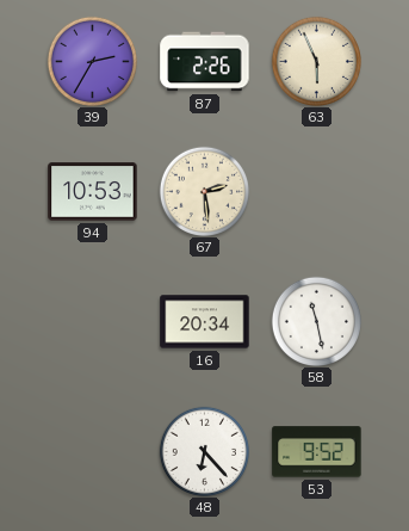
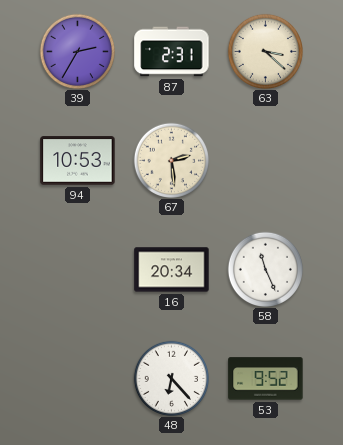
87: 2:26 -> 2:31 (172, 52)
63: 5:56 -> 3:22 (265, 51)
58: 11:28 -> 11:26 (265, 269)
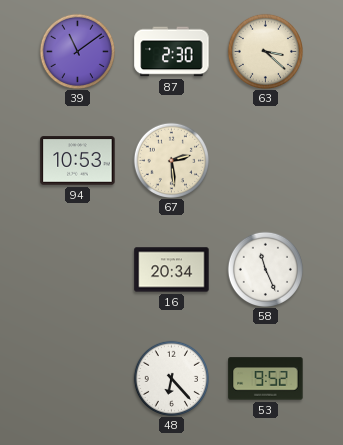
39: 2:35 -> 11:09 (77, 51)
87: 2:31 -> 2:30 (172, 52)
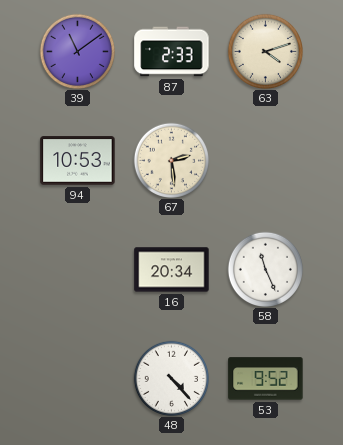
87: 2:30 -> 2:33 (172, 52)
63: 3:22 -> 4:12 (265, 51)
48: 6:23 -> 4:23 (171, 378)
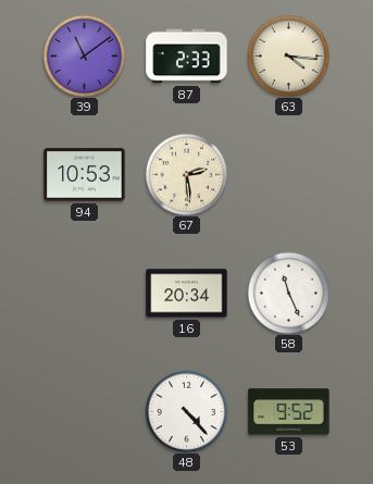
63: 4:12 -> 4:16 (288, 55)
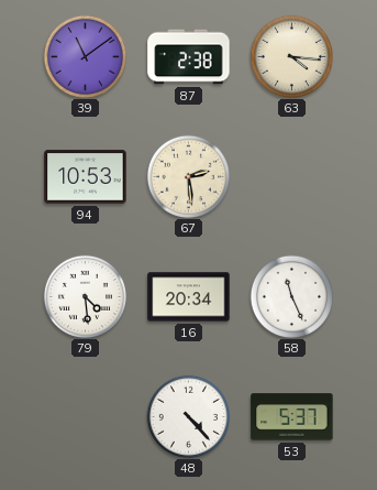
87: 2:33 -> 2:38 (189, 57)
79: none -> 4:29 (85, 296)
53: 9:52 -> 5:37 (292, 417)
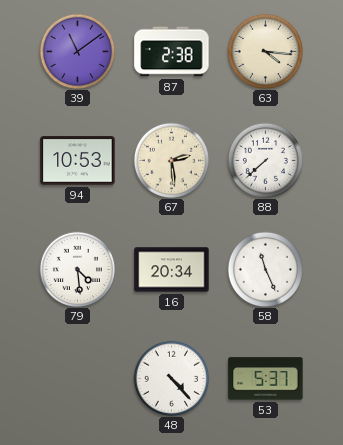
88: none -> 7:38 (265, 160)
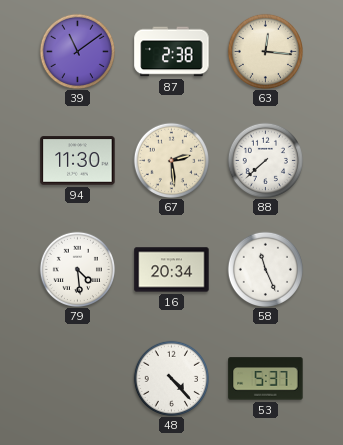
63: 4:16 -> 12:16 (265, 51)
94: 10:53 -> 11:30 (78, 161)
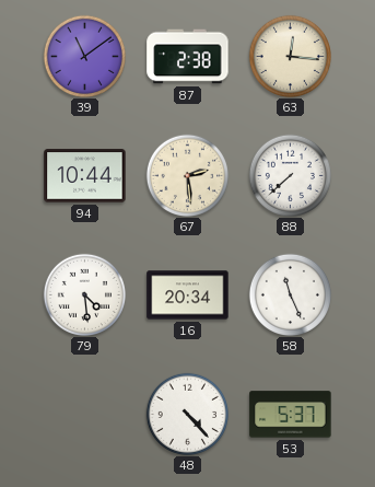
94: 11:30 -> 10:44 (85, 176)
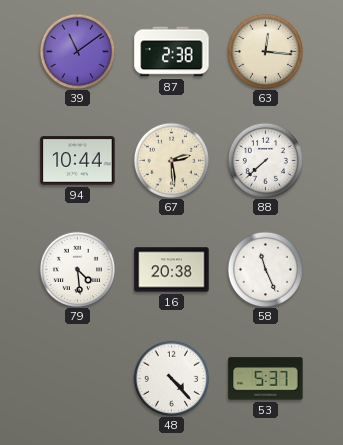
16: 20:34 -> 20:38 (172, 270)
